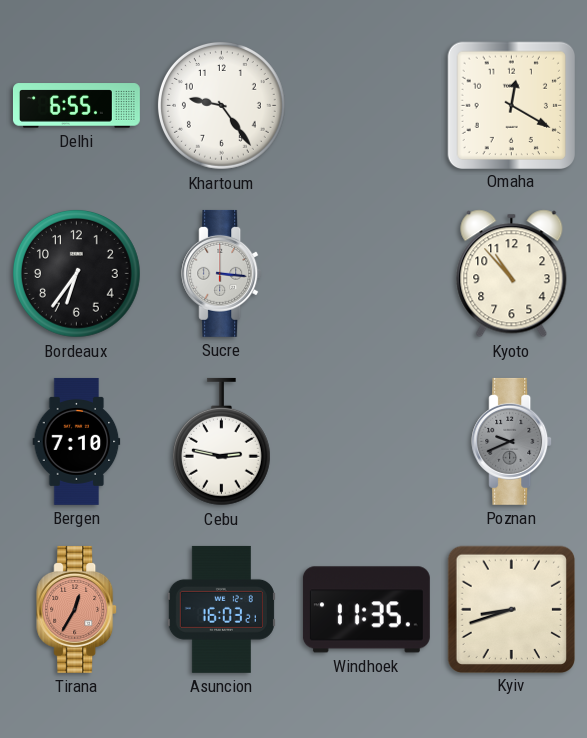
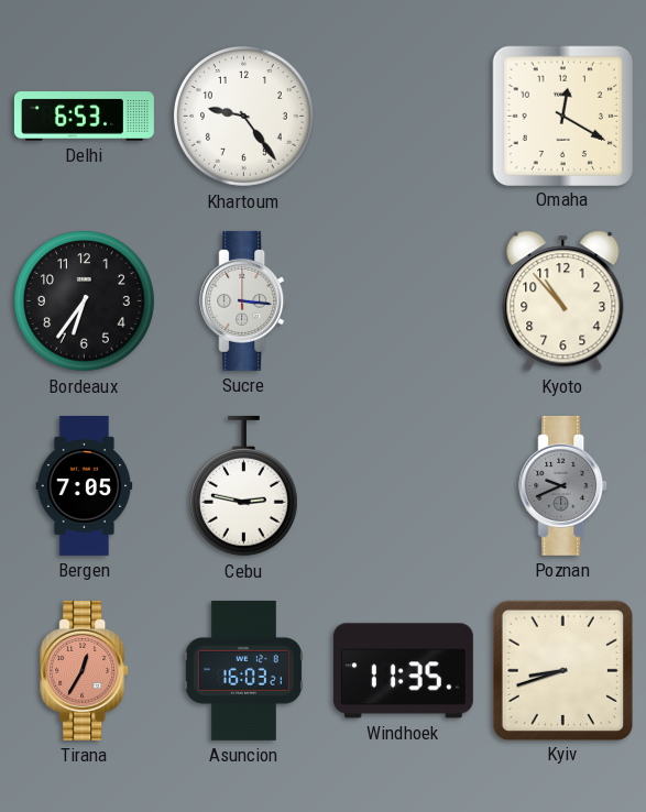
Delhi: 6:55 -> 6:53 (84, 117)
Bergen: 7:10 -> 7:05 (85, 485)
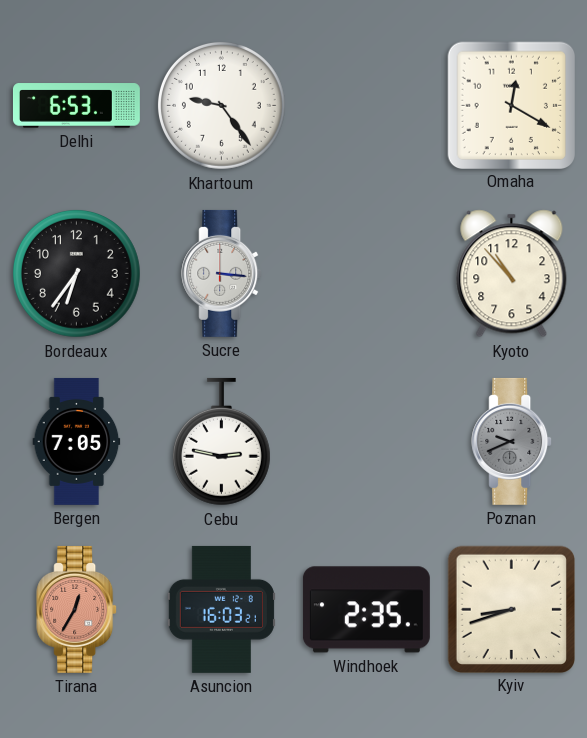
Windhoek: 11:35 -> 2:35 (366, 610)
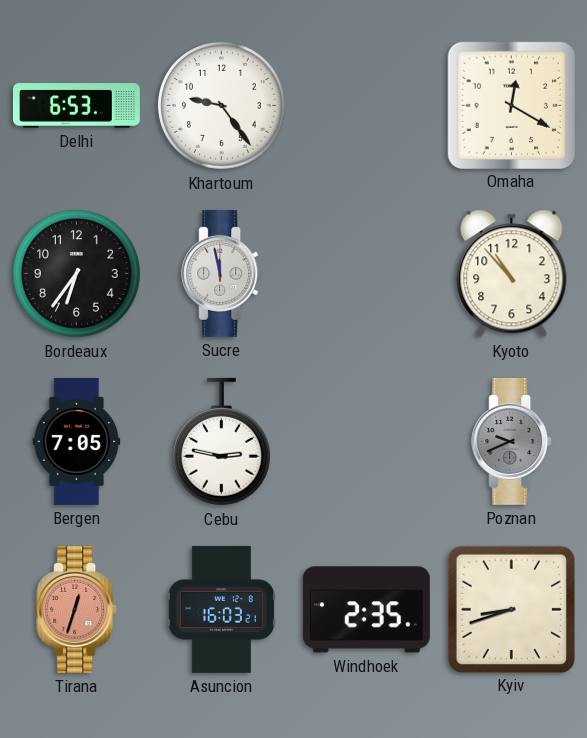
Sucre: 3:16 -> 11:58 (222, 273)
Tirana: 12:35 -> 12:33 (77, 609)
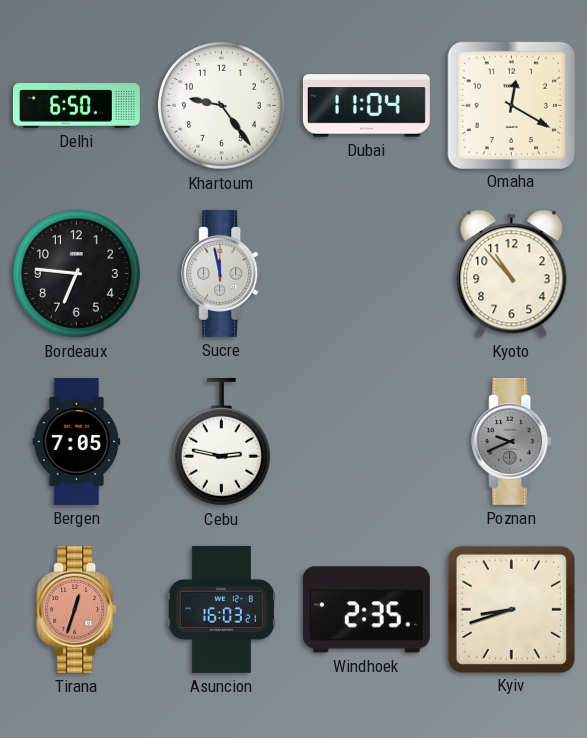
Delhi: 6:53 -> 6:50 (76, 106)
Dubai: none -> 11:04 (366, 106)
Bordeaux: 6:36 -> 6:46 (76, 273)
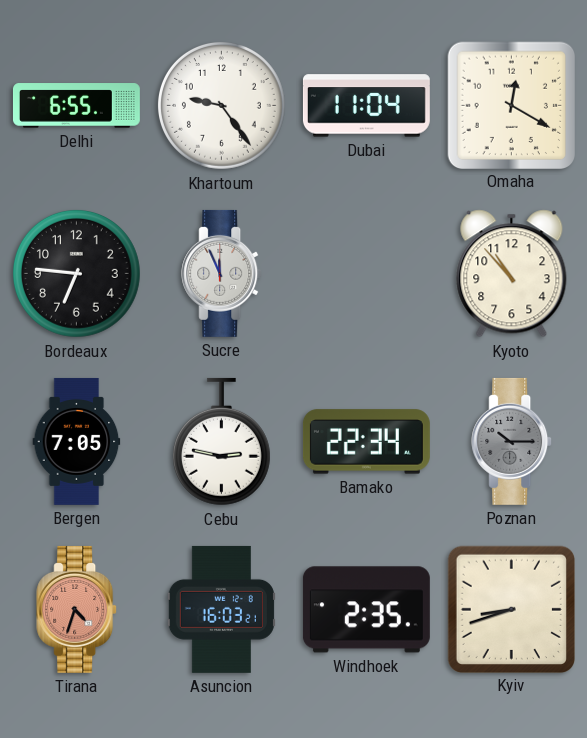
Delhi: 6:50 -> 6:55 (76, 106)
Sucre: 11:58 -> 11:56 (222, 273)
Bamako: none -> 22:34 (366, 442)
Poznan: 9:41 -> 10:15 (512, 441)
Tirana: 12:33 -> 4:33 (77, 609)
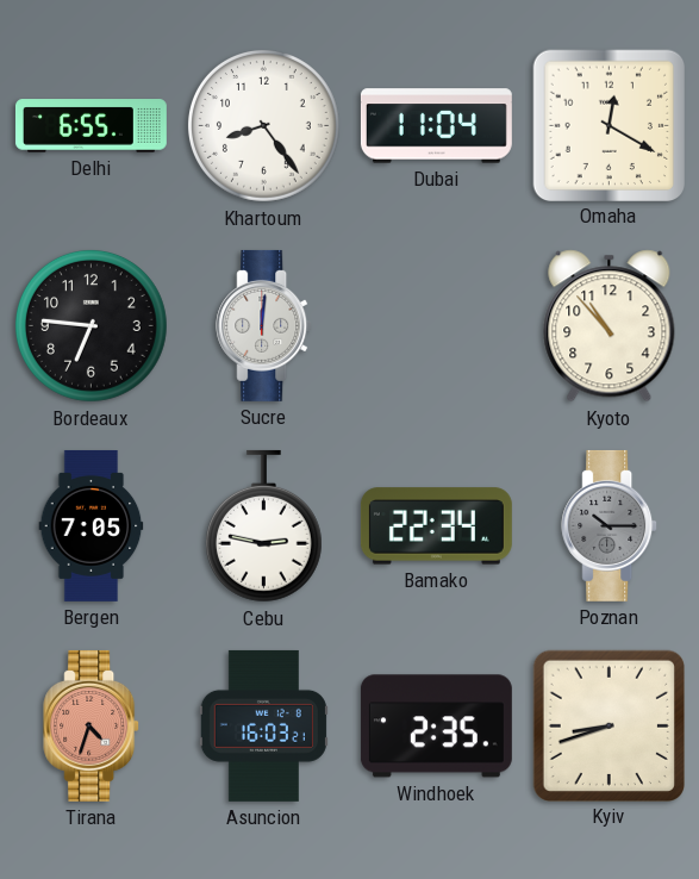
Khartoum: 9:24 -> 8:24 (263, 125)
Sucre: 11:56 -> 12:01 (264, 325)
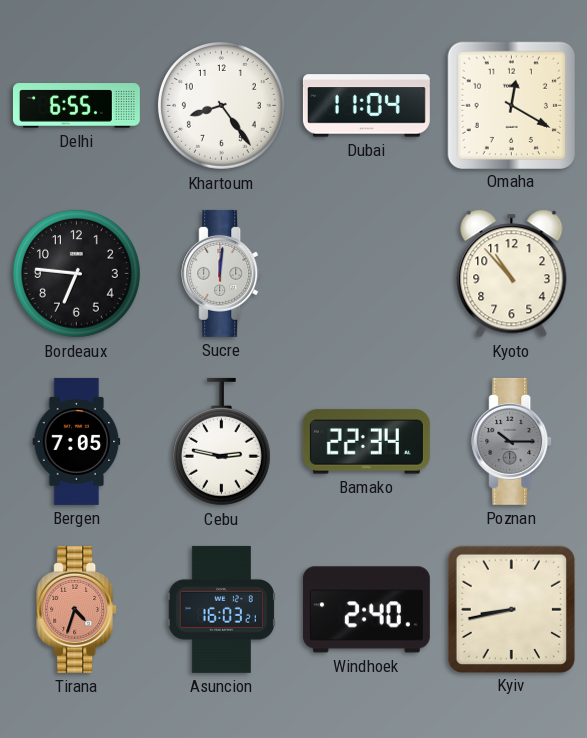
Windhoek: 2:35 -> 2:40 (366, 610)
Kyiv: 8:42 -> 8:43 (511, 609)
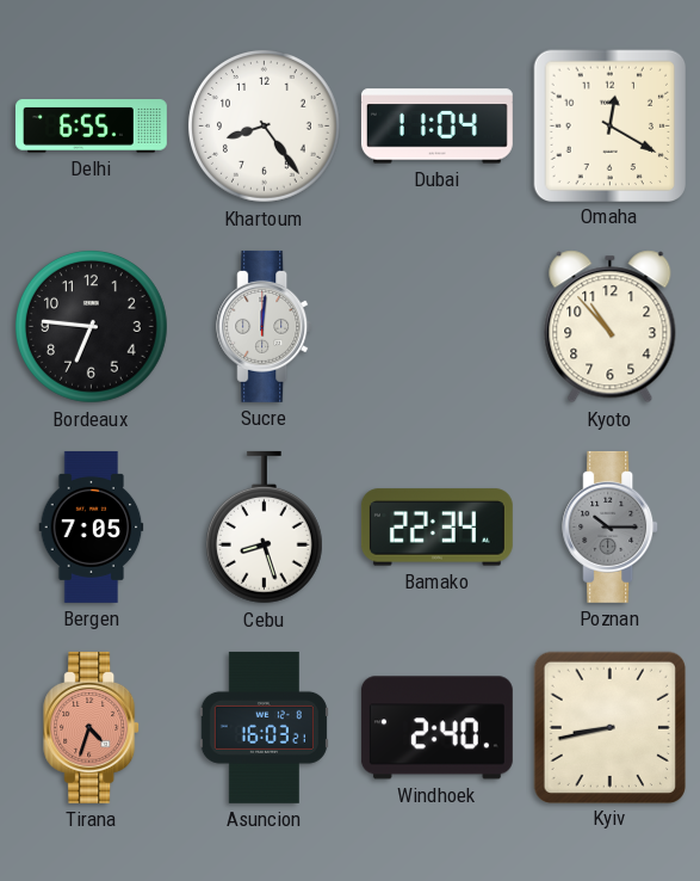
Cebu: 2:47 -> 8:27 (264, 528)
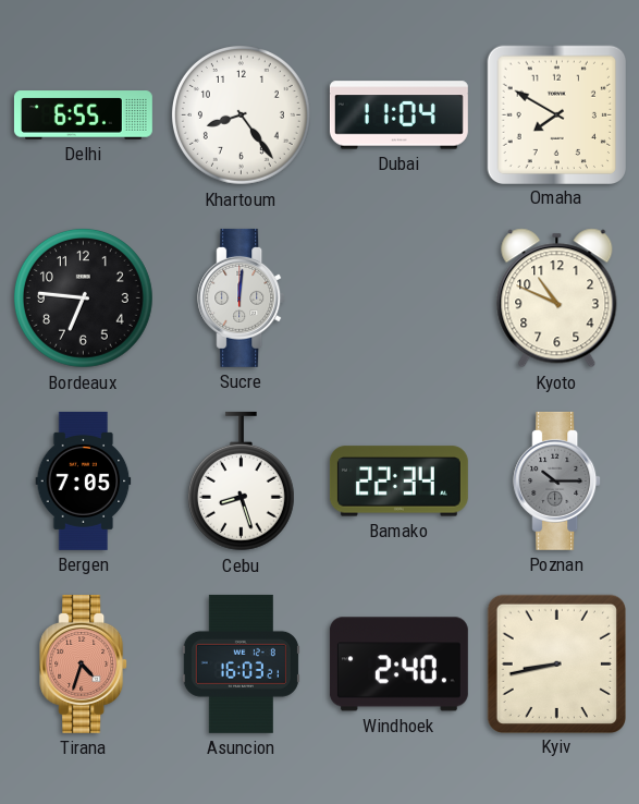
Omaha: 12:20 -> 7:50 (556, 114)
Kyoto: 10:53 -> 10:49 (557, 299)
